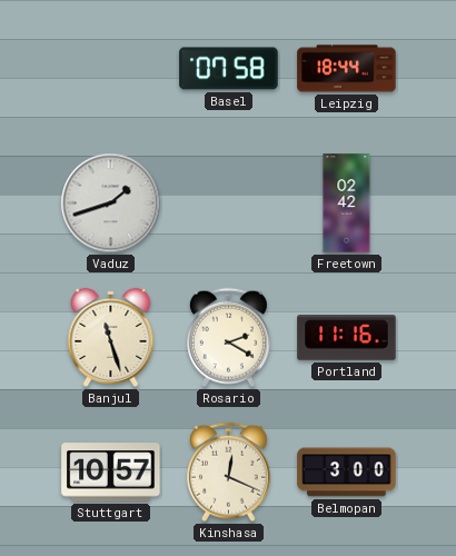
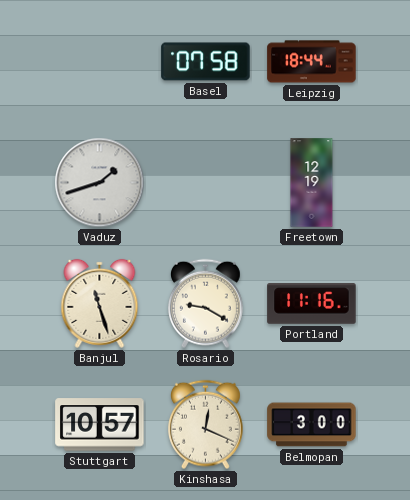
Freetown: 02:42 -> 12:19 (312, 183)
Rosario: 2:20 -> 9:20 (205, 304)
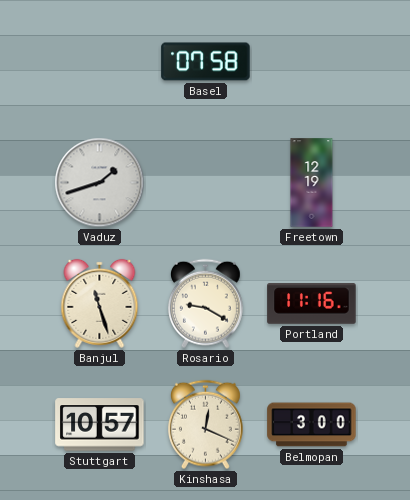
Leipzig: 18:44 -> none (312, 62)
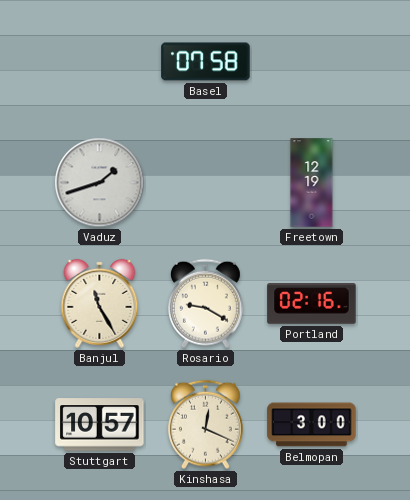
Banjul: 11:27 -> 11:25 (100, 303)
Portland: 11:16 -> 02:16 (312, 304)
